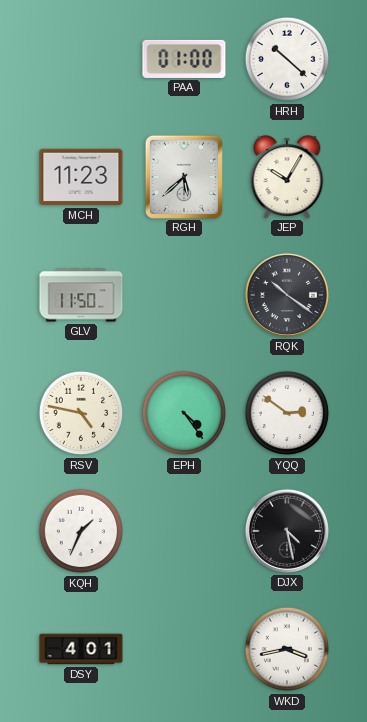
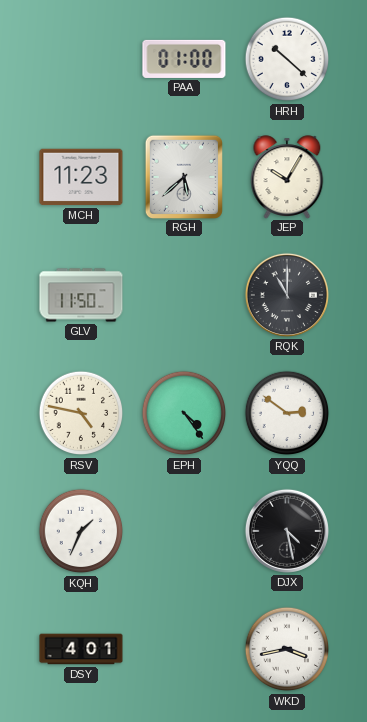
RQK: 10:21 -> 11:00 (287, 295)
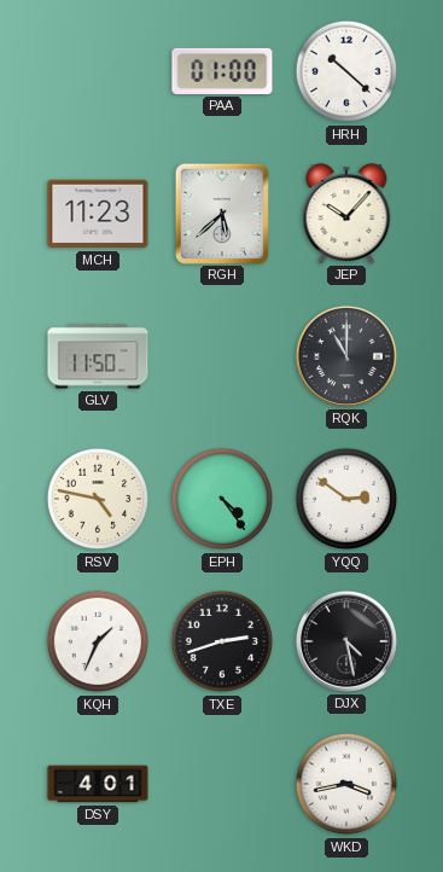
JEP: 10:05 -> 10:07 (346, 214)
TXE: none -> 2:42 (222, 641)
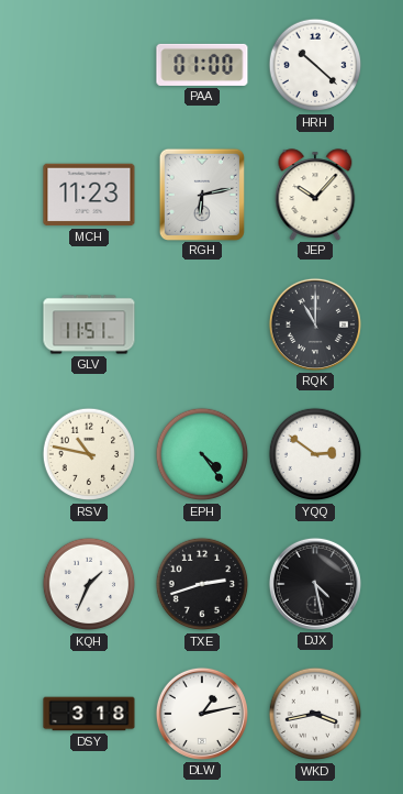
RGH: 5:38 -> 6:13 (201, 194)
GLV: 11:50 -> 11:51 (89, 324)
RSV: 4:47 -> 10:47 (89, 454)
DSY: 4:01 -> 3:18 (89, 714)
DLW: none -> 1:13 (202, 714)
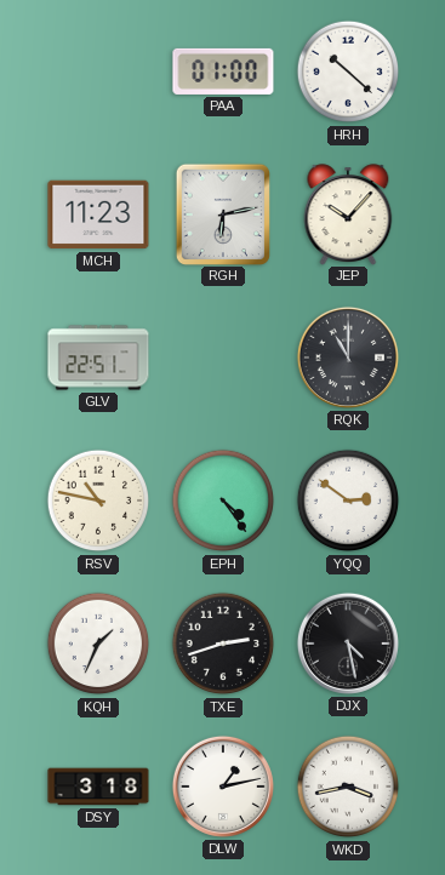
GLV: 11:51 -> 22:51 (98, 358)
